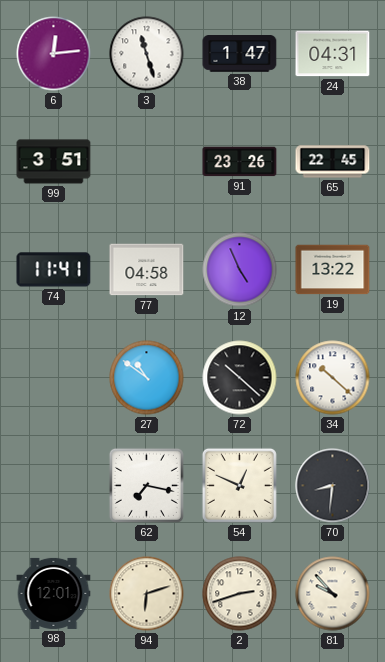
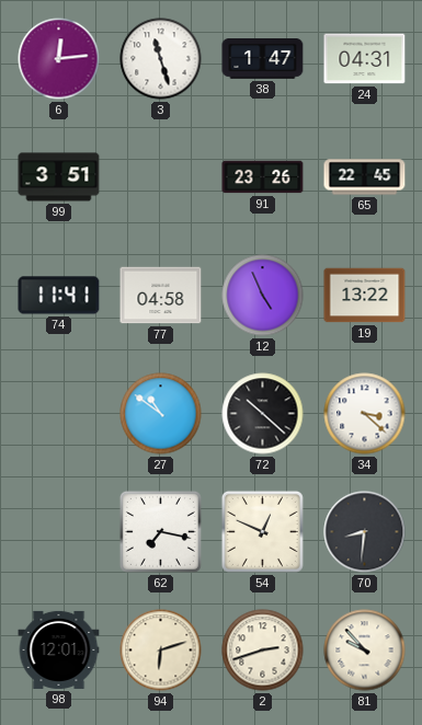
34: 10:22 -> 3:22 (365, 414)
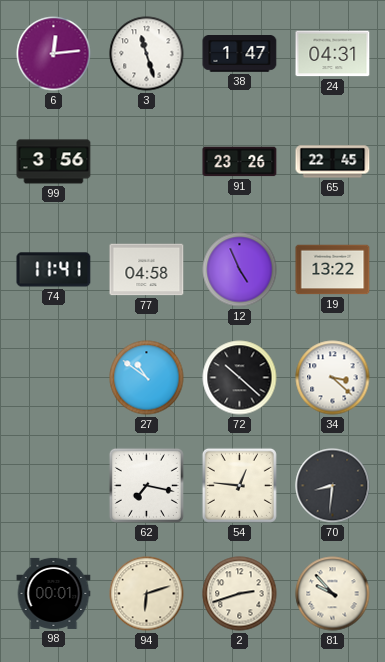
99: 3:51 -> 3:56 (54, 162)
54: 12:49 -> 12:46 (239, 485)
98: 12:01 -> 00:01 (54, 593)
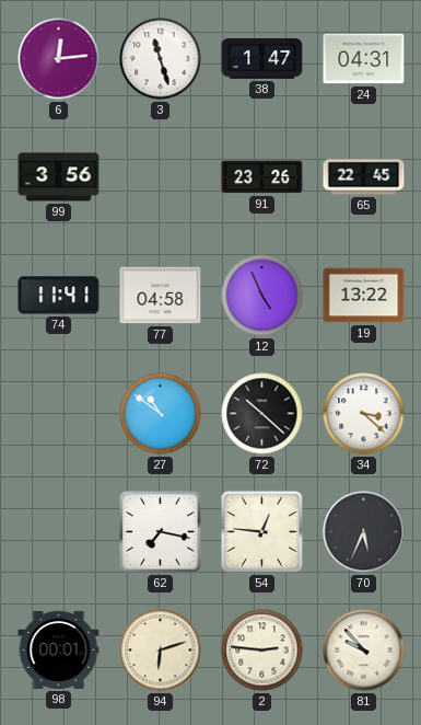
70: 8:31 -> 5:34 (364, 532)
2: 2:42 -> 2:46 (262, 651)
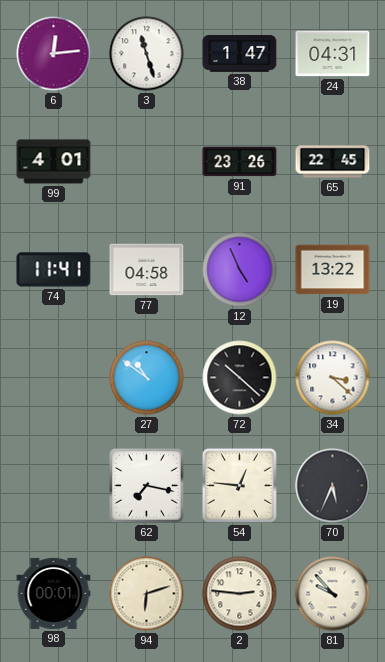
99: 3:56 -> 4:01 (54, 162)
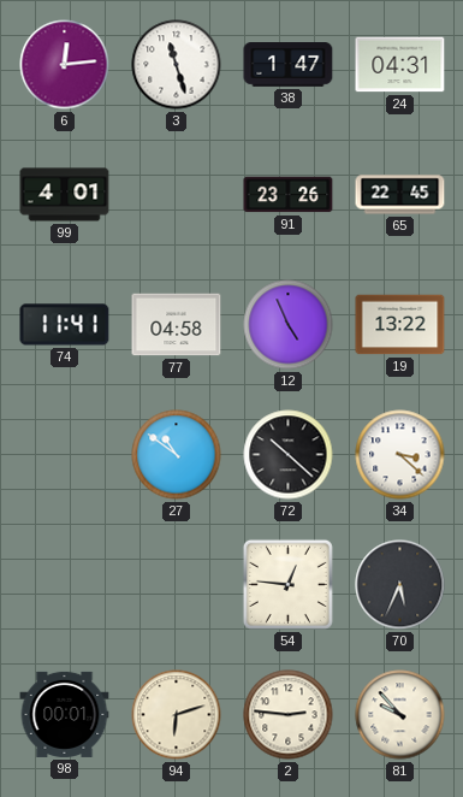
62: 7:17 -> none (146, 485)
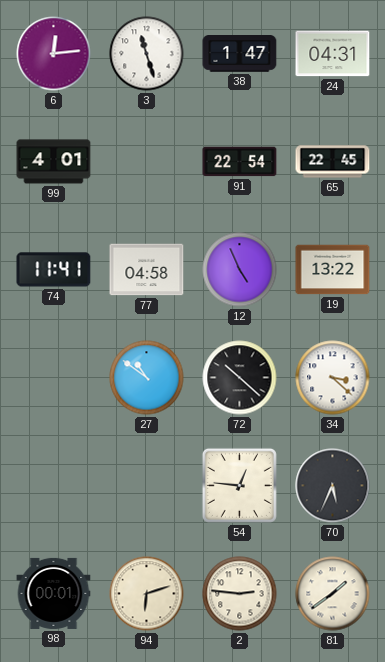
91: 23:26 -> 22:54 (240, 162)
81: 9:53 -> 1:39 (333, 594)
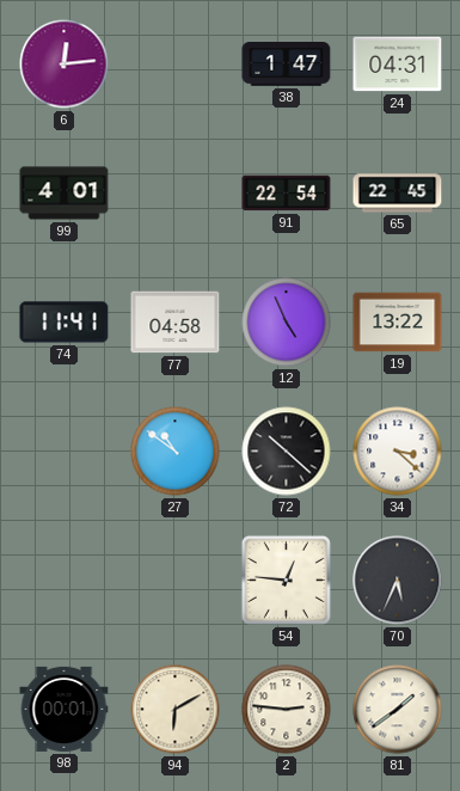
3: 11:27 -> none (147, 54)
94: 6:12 -> 6:10 (176, 710)
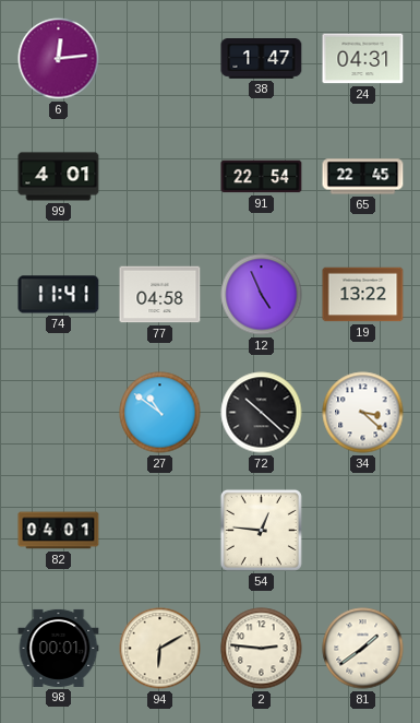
82: none -> 04:01 (59, 531)
70: 5:34 -> none (398, 581)
